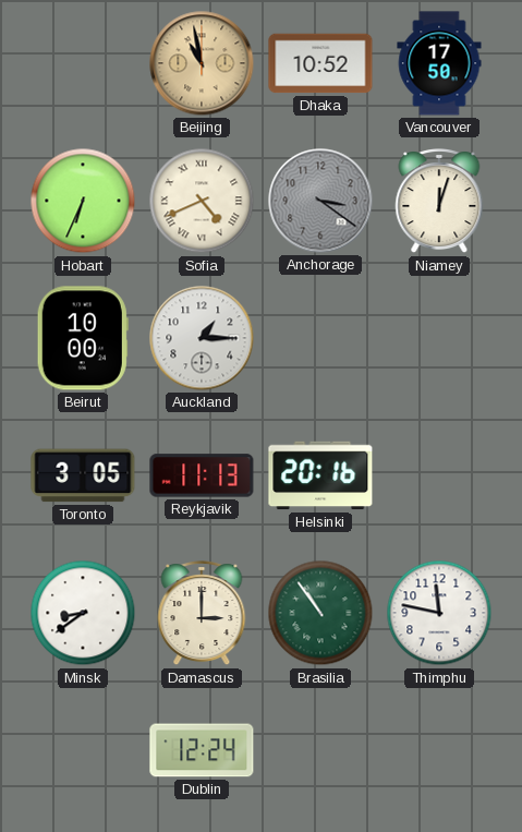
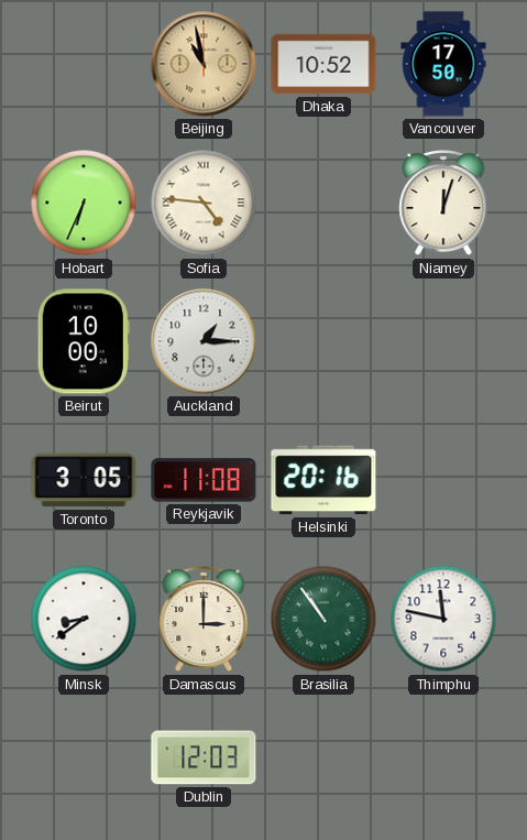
Sofia: 4:41 -> 4:46 (204, 203)
Anchorage: 3:21 -> none (320, 201)
Reykjavik: 11:13 -> 11:08 (204, 480)
Dublin: 12:24 -> 12:03 (204, 757)
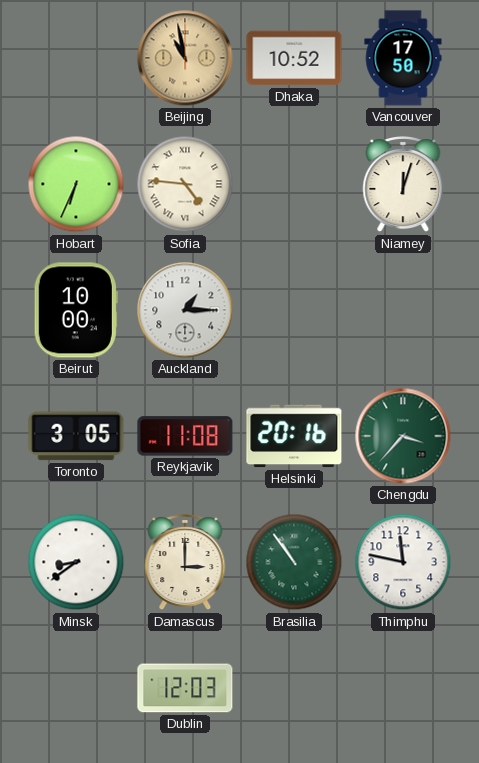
Chengdu: none -> 3:37 (403, 436)
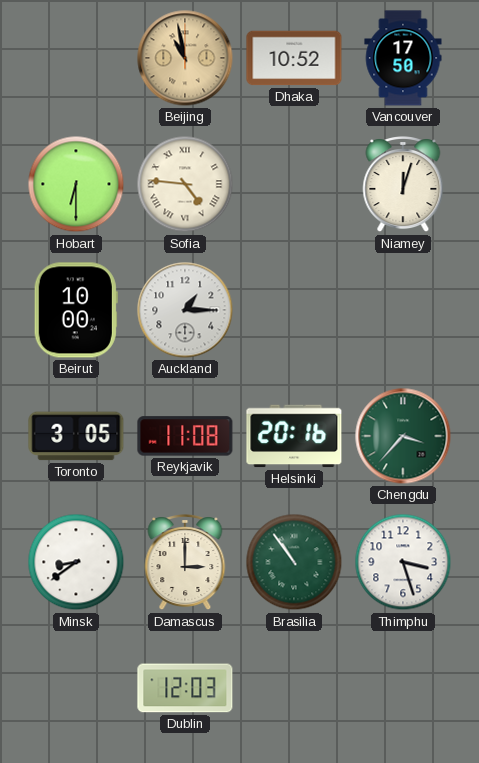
Hobart: 6:34 -> 6:30 (76, 184)
Thimphu: 11:47 -> 3:27 (403, 562)
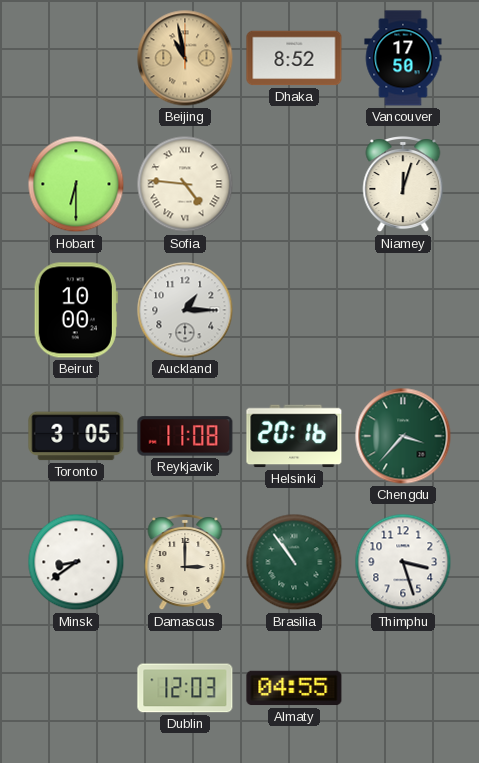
Dhaka: 10:52 -> 8:52 (294, 58)
Almaty: none -> 04:55 (294, 688)
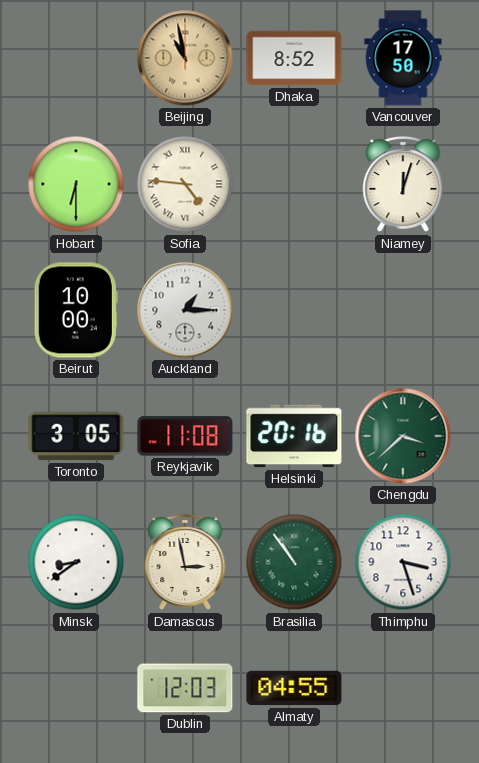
Chengdu: 3:37 -> 3:38 (403, 436)
Damascus: 3:00 -> 2:58 (185, 563)
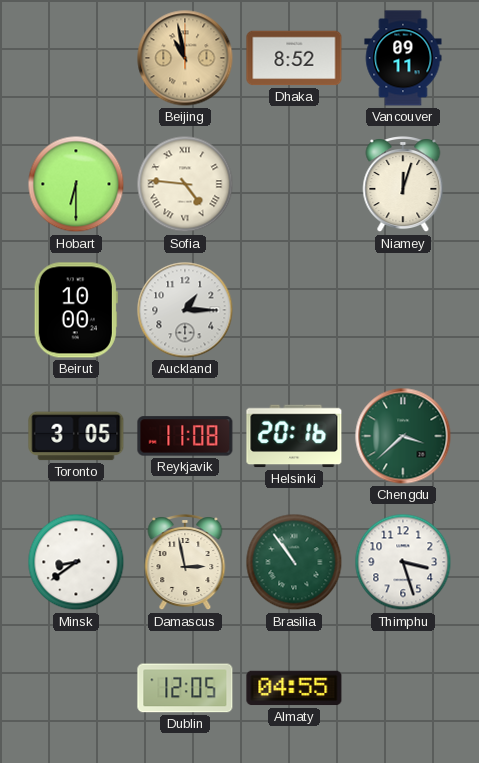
Vancouver: 17:50 -> 09:11 (403, 58)
Dublin: 12:03 -> 12:05 (185, 688)
